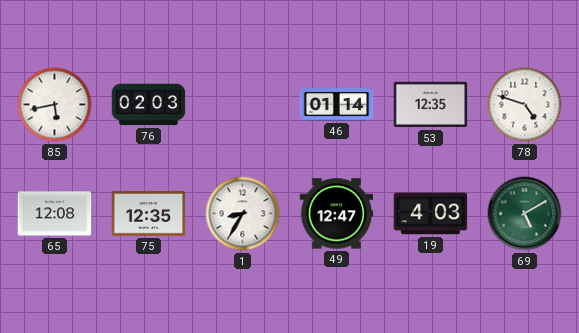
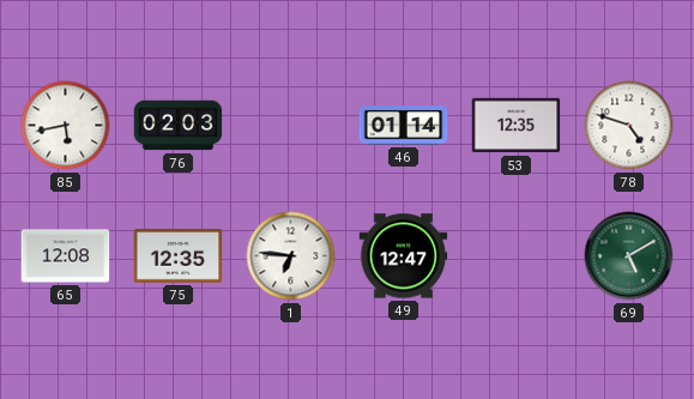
1: 8:35 -> 6:46 (291, 256)
19: 4:03 -> none (431, 214)
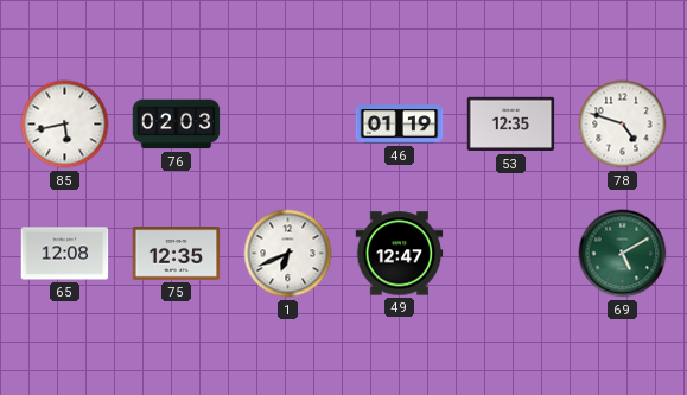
46: 01:14 -> 01:19 (400, 125)
1: 6:46 -> 6:41 (288, 254)
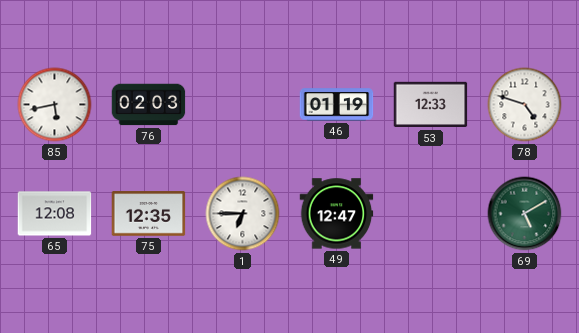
53: 12:35 -> 12:33 (431, 105)
1: 6:41 -> 6:45 (243, 214)
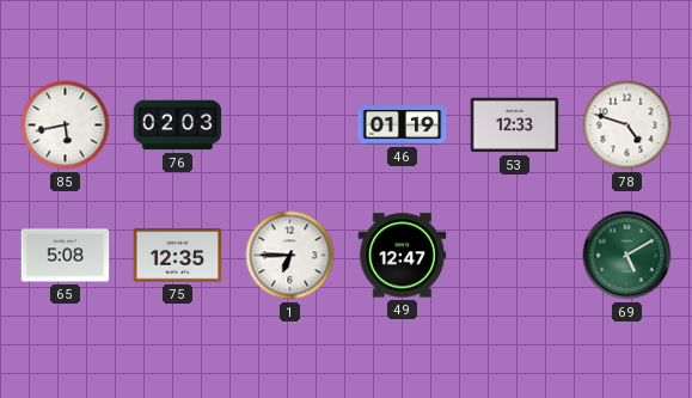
65: 12:08 -> 5:08 (66, 256)
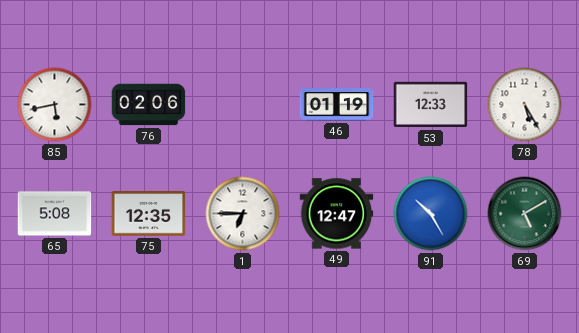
76: 02:03 -> 02:06 (149, 105)
78: 4:48 -> 5:25 (525, 105)
91: none -> 10:25 (431, 214)
